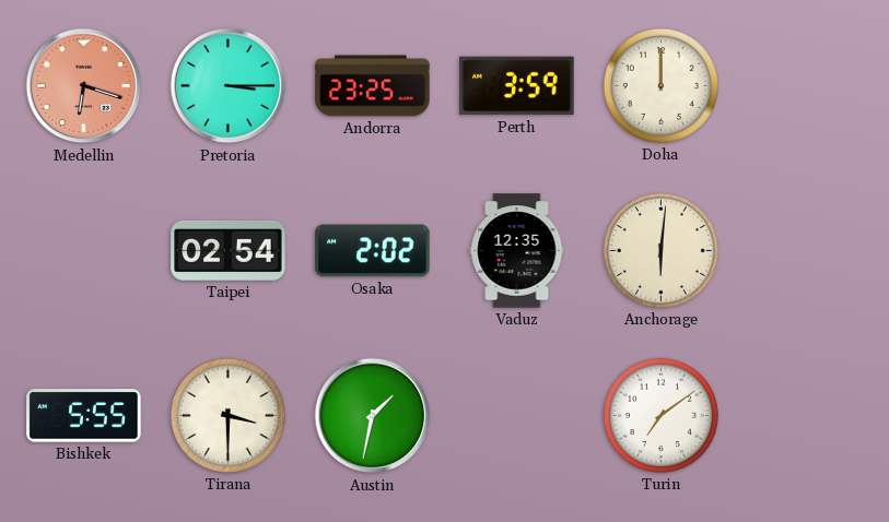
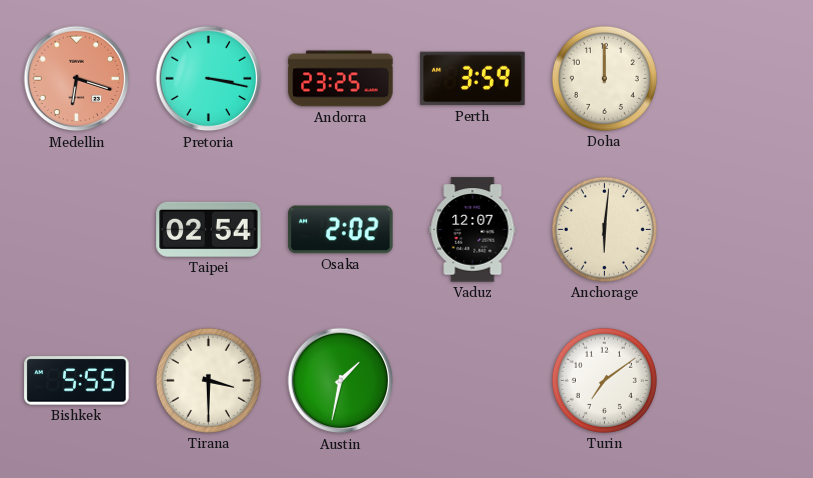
Pretoria: 3:15 -> 3:17 (209, 79)
Vaduz: 12:35 -> 12:07 (473, 230)
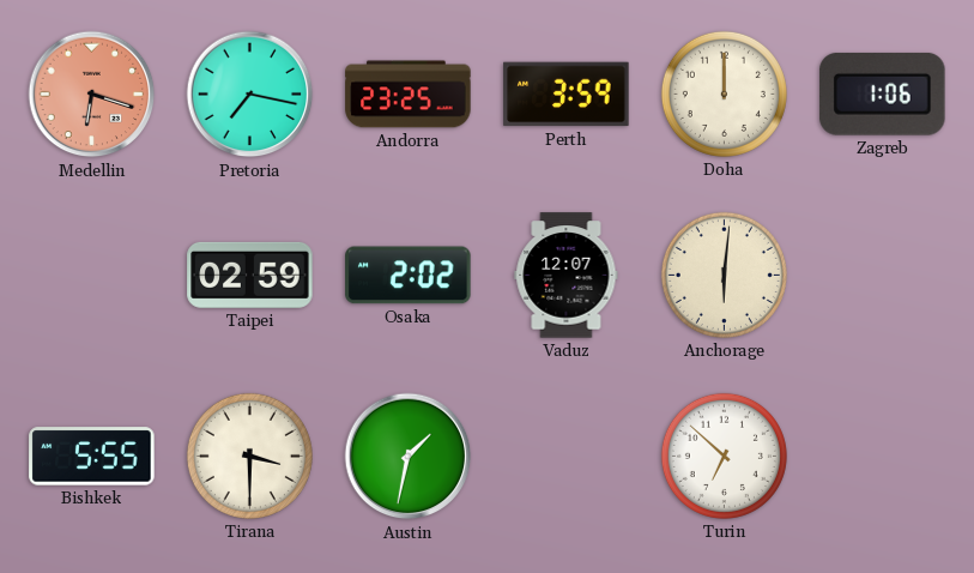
Pretoria: 3:17 -> 7:17 (250, 95)
Zagreb: none -> 1:06 (883, 94)
Taipei: 02:54 -> 02:59 (250, 275)
Turin: 7:09 -> 6:52 (724, 456)
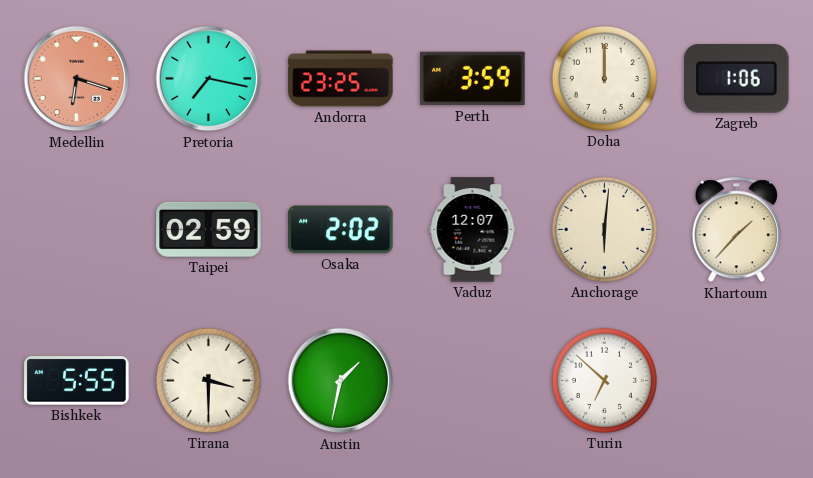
Khartoum: none -> 1:37 (736, 230)
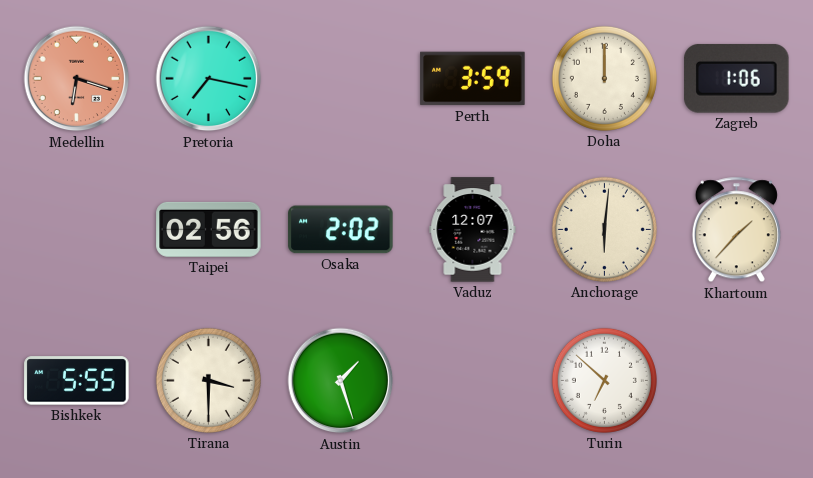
Andorra: 23:25 -> none (341, 79)
Taipei: 02:59 -> 02:56 (209, 229)
Austin: 1:32 -> 1:27 (341, 381)
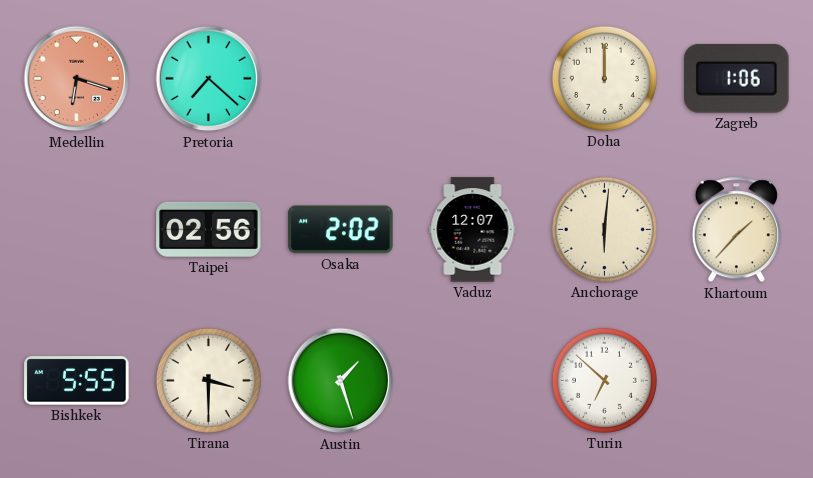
Pretoria: 7:17 -> 7:22 (209, 79)
Perth: 3:59 -> none (473, 79)
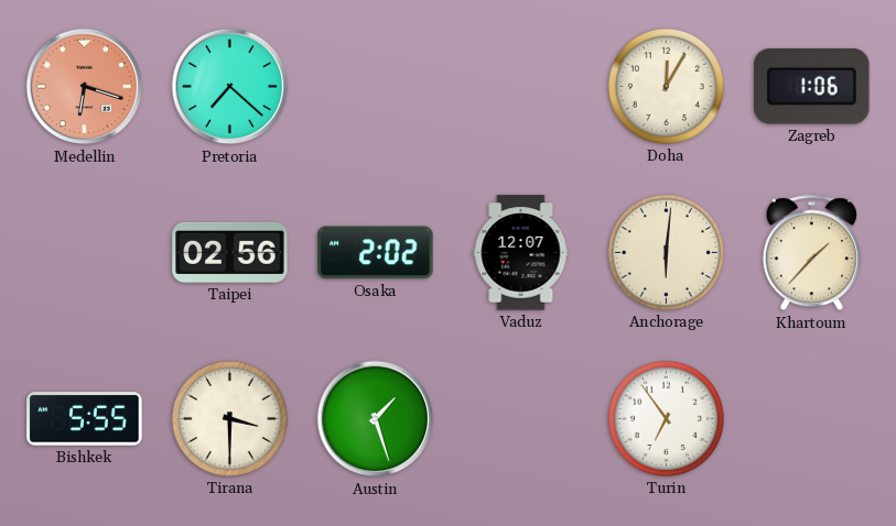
Doha: 12:00 -> 12:05 (666, 86)
Turin: 6:52 -> 6:54 (666, 418)
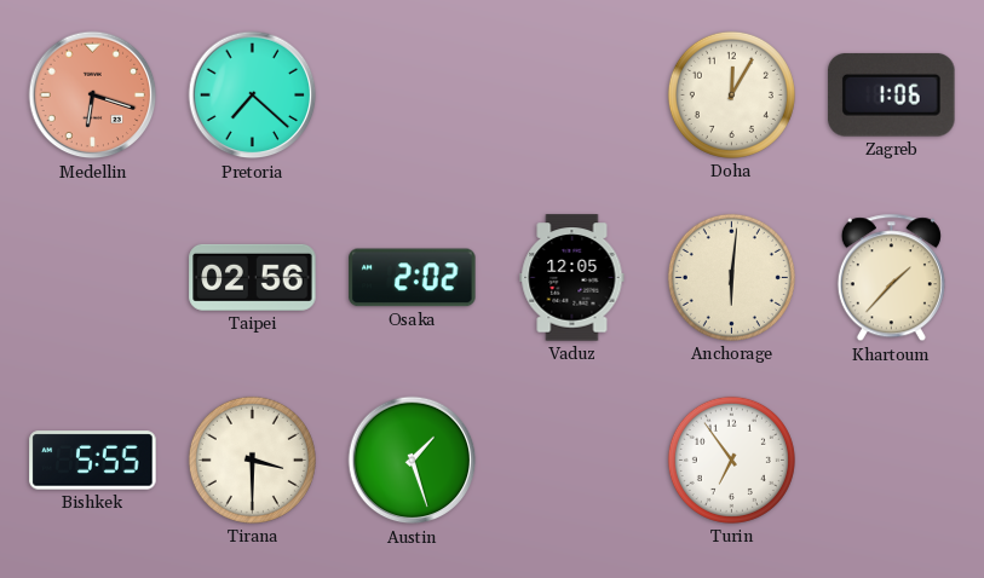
Vaduz: 12:07 -> 12:05 (572, 278)
